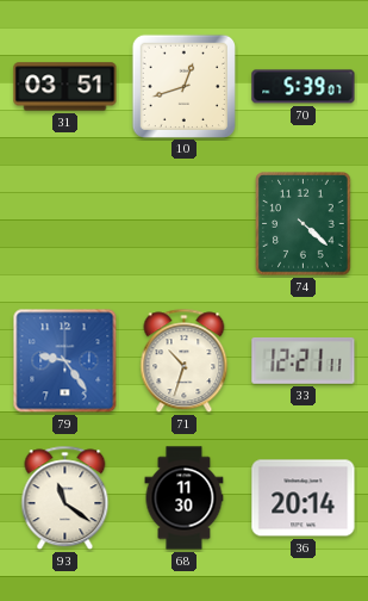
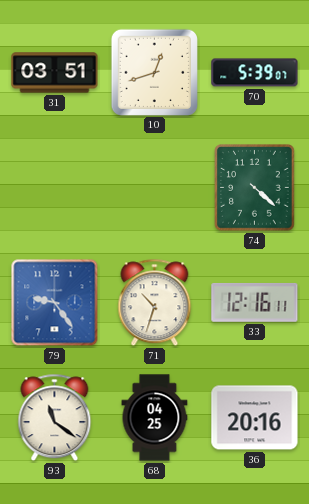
33: 12:21 -> 12:16 (255, 302)
68: 11:30 -> 04:25 (155, 418)
36: 20:14 -> 20:16 (255, 418)
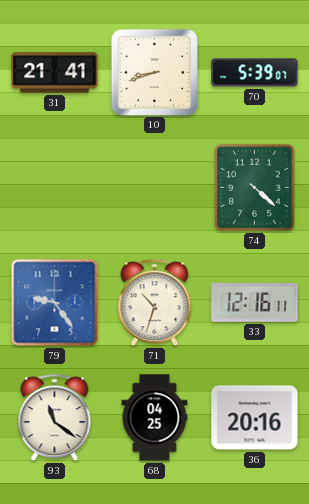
31: 03:51 -> 21:41 (55, 73)
10: 12:42 -> 8:42 (154, 72)
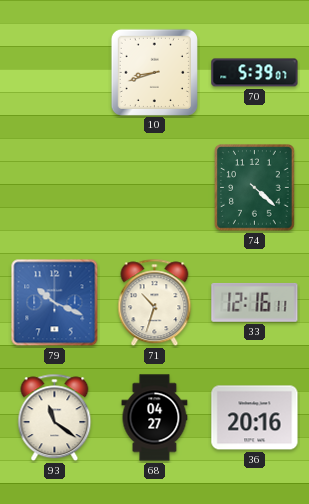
31: 21:41 -> none (55, 73)
79: 9:24 -> 10:19 (55, 303)
68: 04:25 -> 04:27 (155, 418)
